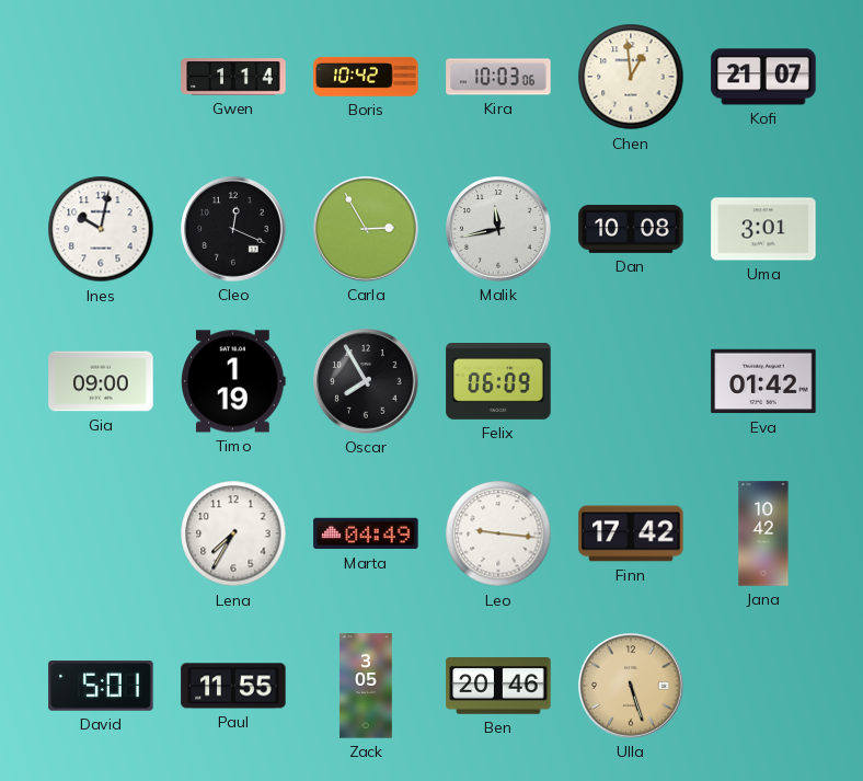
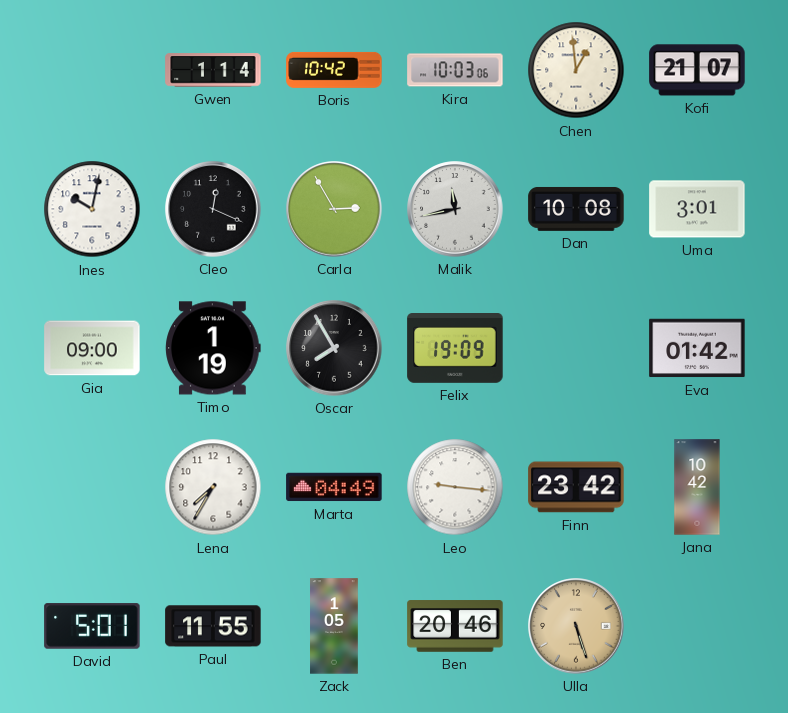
Felix: 06:09 -> 19:09 (455, 349)
Finn: 17:42 -> 23:42 (576, 487)
Zack: 3:05 -> 1:05 (334, 626)
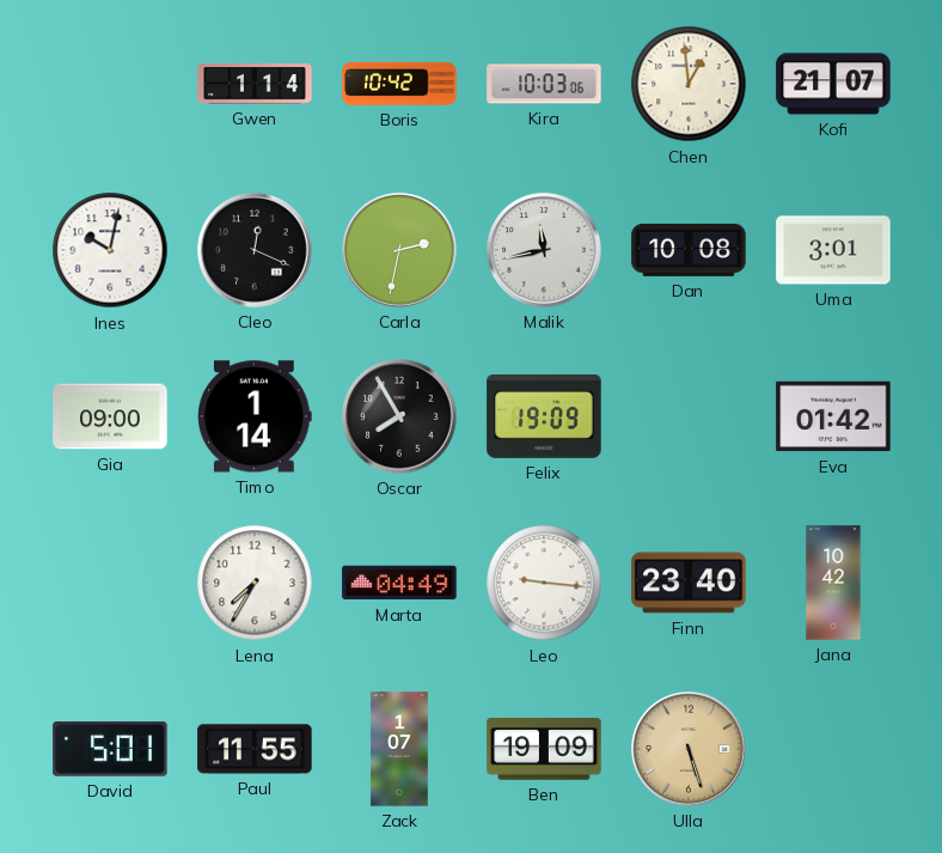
Carla: 2:55 -> 2:32 (399, 250)
Timo: 1:19 -> 1:14 (255, 416)
Finn: 23:42 -> 23:40 (689, 583)
Zack: 1:05 -> 1:07 (399, 749)
Ben: 20:46 -> 19:09 (544, 749)
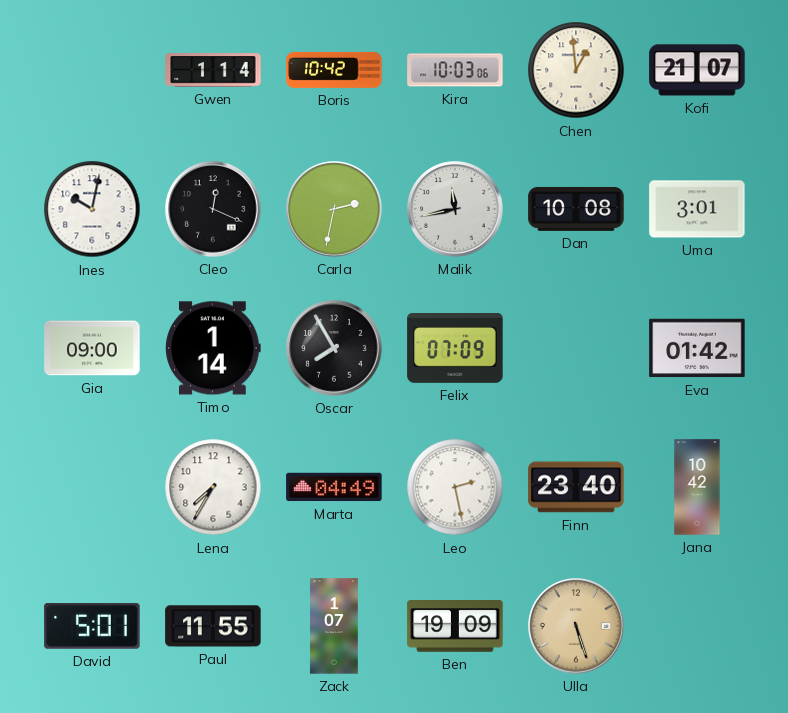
Felix: 19:09 -> 07:09 (455, 349)
Leo: 9:16 -> 2:28 (455, 487)
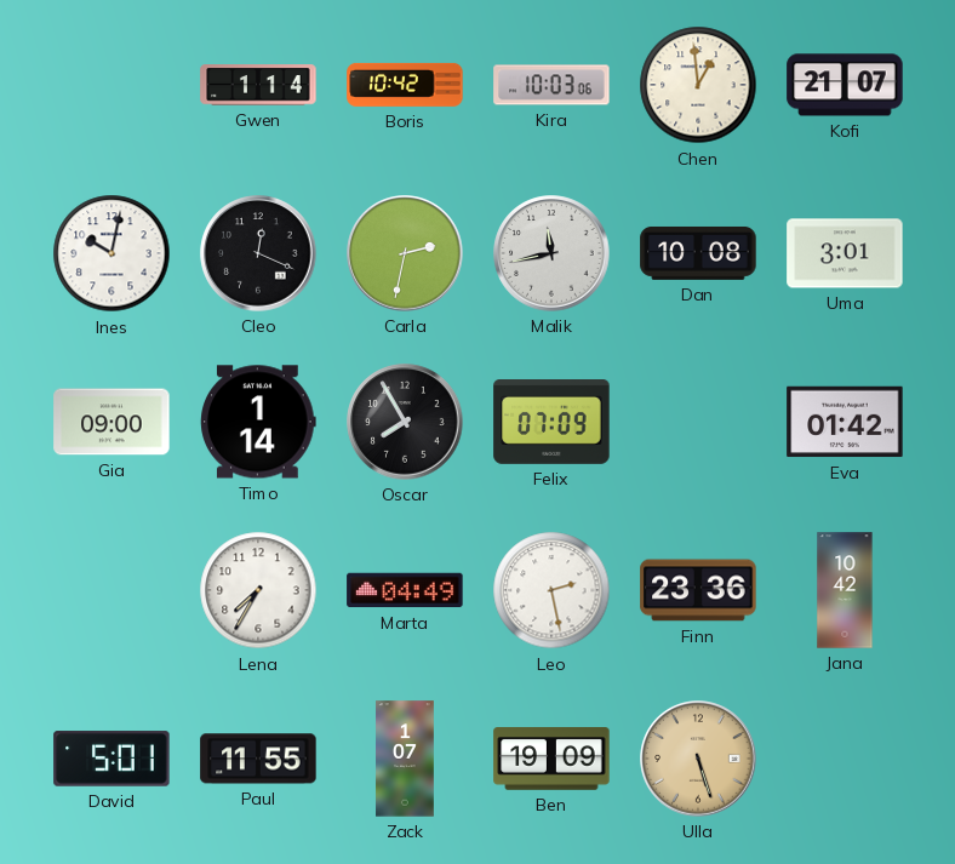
Finn: 23:40 -> 23:36 (698, 590)
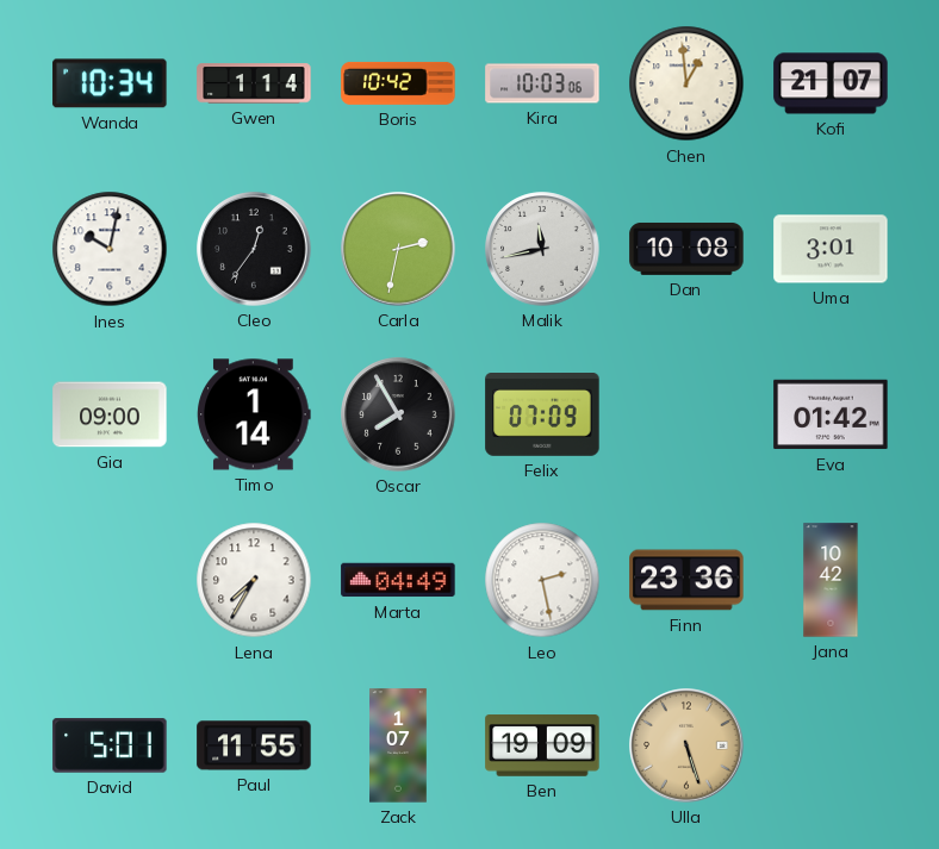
Wanda: none -> 10:34 (110, 83)
Cleo: 12:19 -> 12:36 (254, 249)
